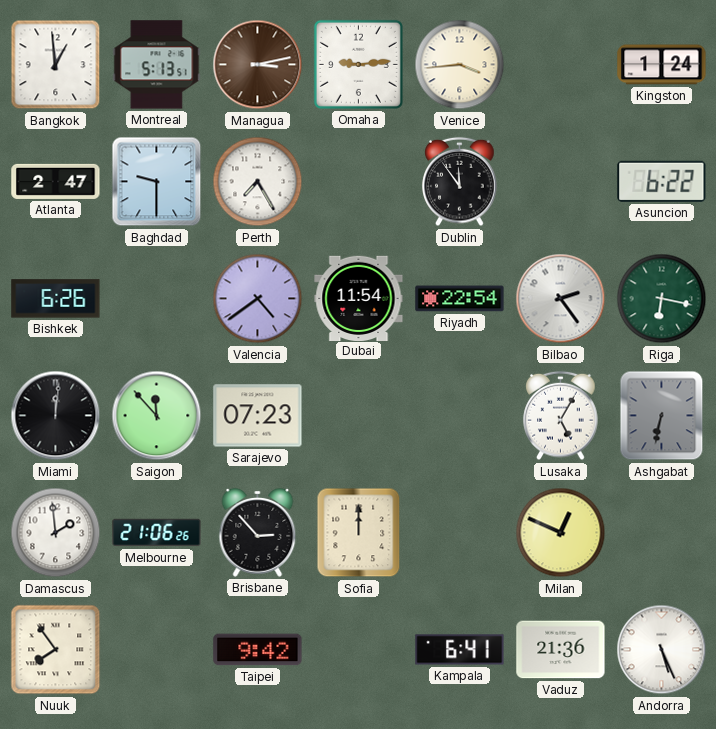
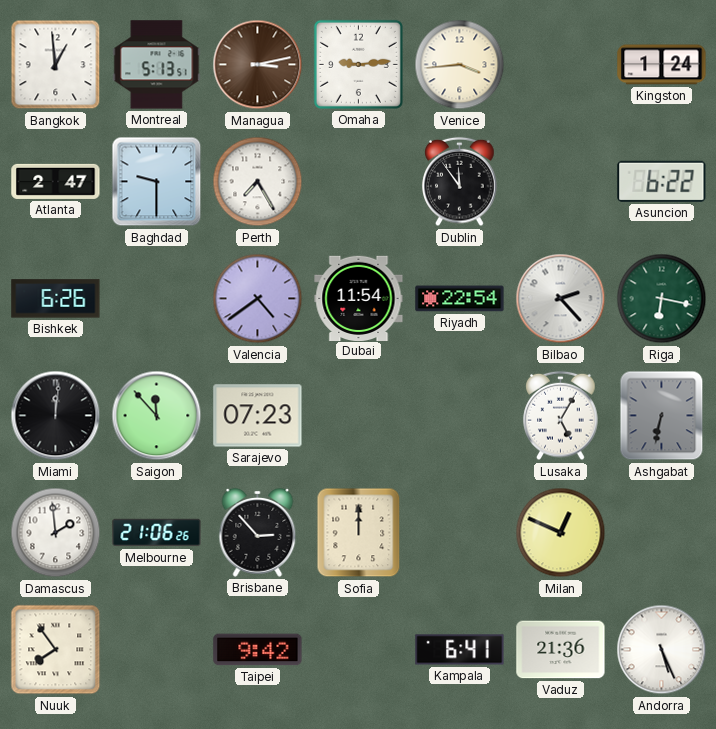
Bilbao: 2:24 -> 2:23 (561, 299)
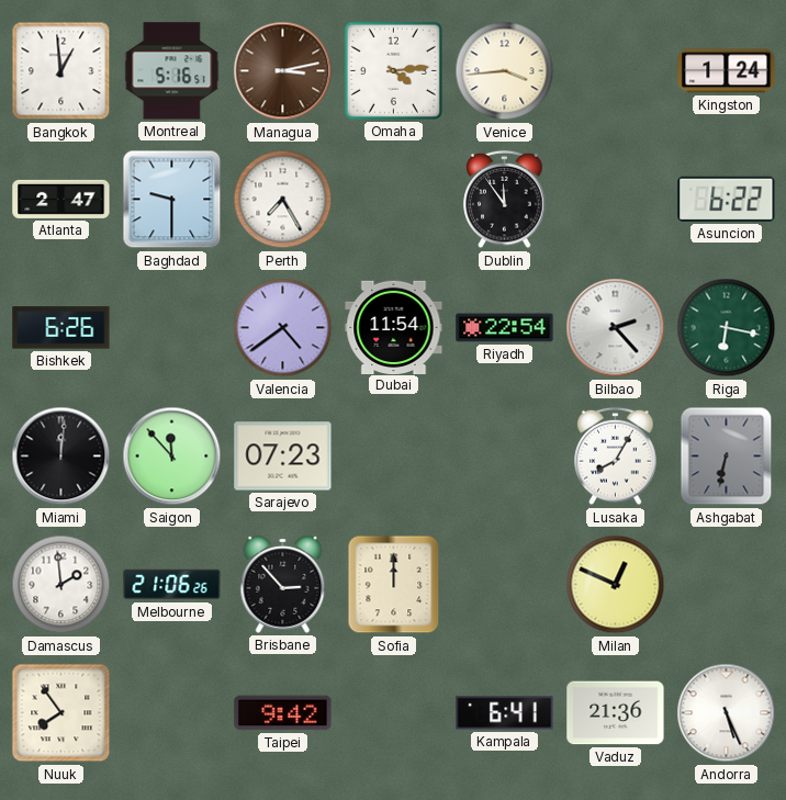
Montreal: 5:13 -> 5:16 (172, 71)
Omaha: 9:14 -> 4:14 (393, 70)
Lusaka: 5:05 -> 8:05 (616, 457)
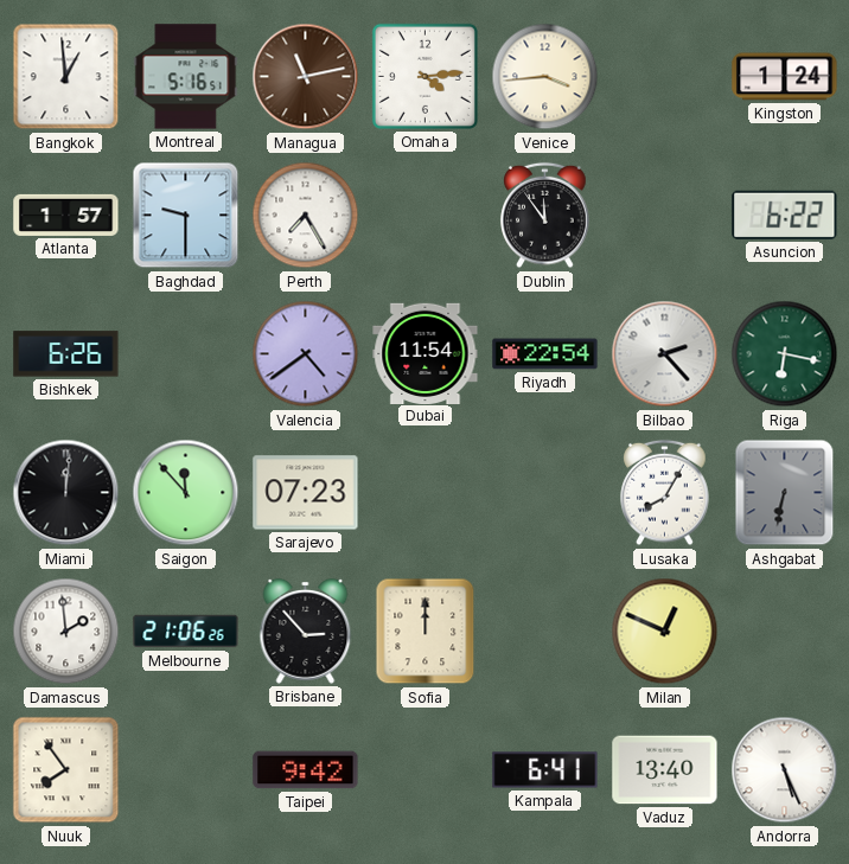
Managua: 3:13 -> 11:13 (306, 77)
Atlanta: 2:47 -> 1:57 (66, 215)
Vaduz: 21:36 -> 13:40 (665, 770)
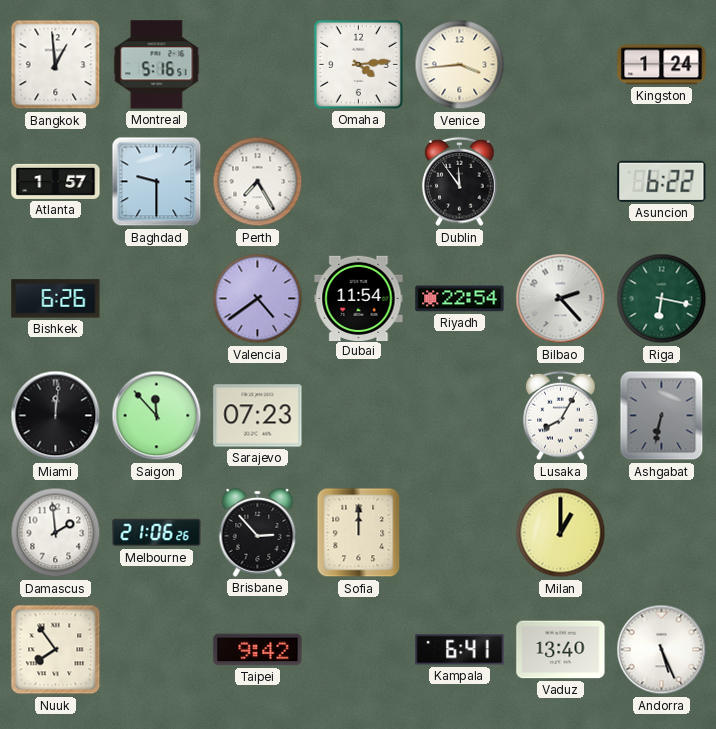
Managua: 11:13 -> none (306, 77)
Milan: 12:49 -> 1:00 (561, 533)
